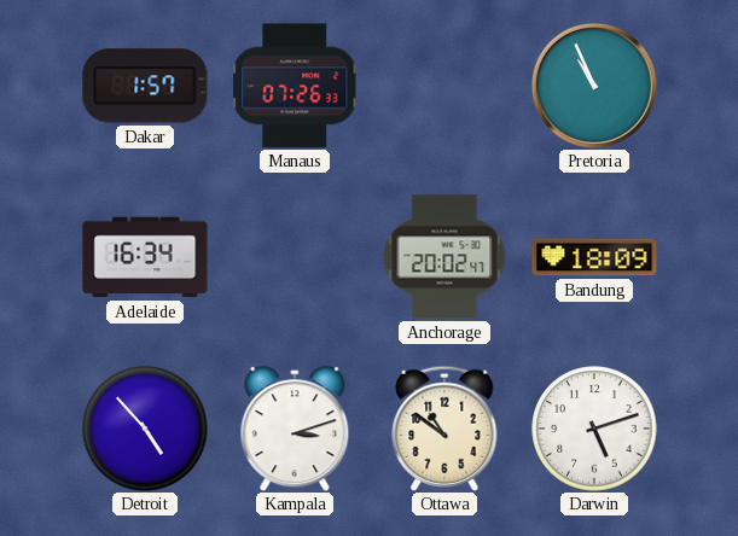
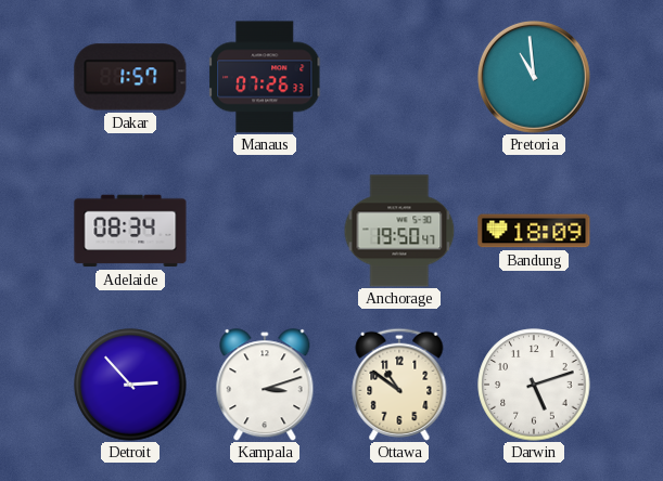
Pretoria: 10:56 -> 10:59 (534, 77)
Adelaide: 16:34 -> 08:34 (130, 231)
Anchorage: 20:02 -> 19:50 (399, 231)
Detroit: 4:53 -> 2:53 (130, 385)
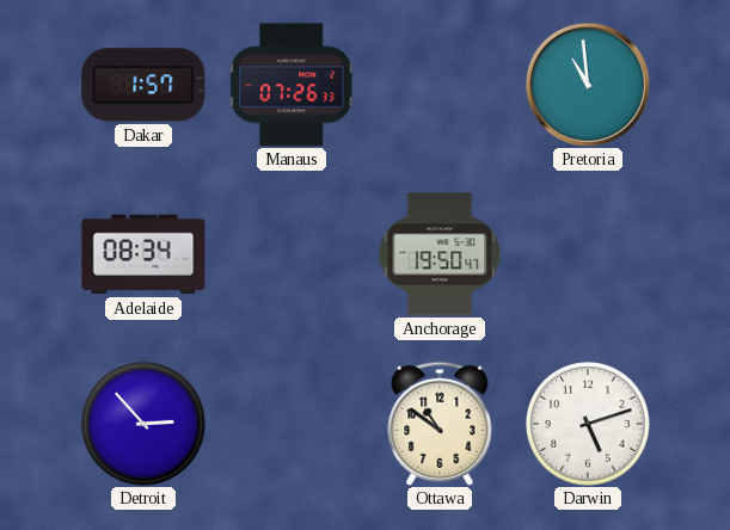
Bandung: 18:09 -> none (534, 231)
Kampala: 3:12 -> none (265, 385)
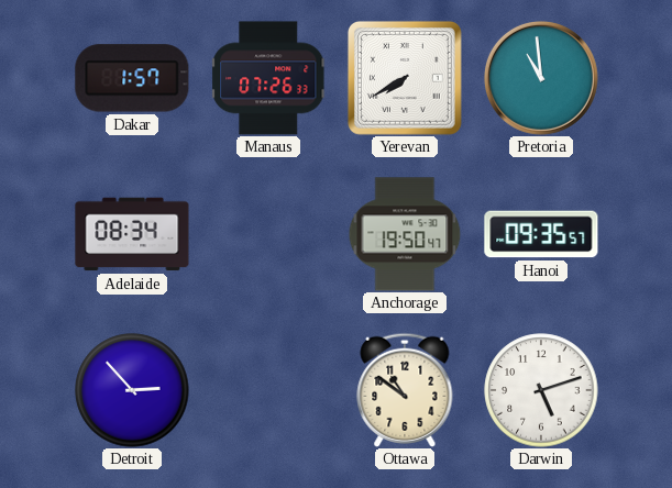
Yerevan: none -> 7:40 (405, 78)
Hanoi: none -> 09:35 (541, 234)
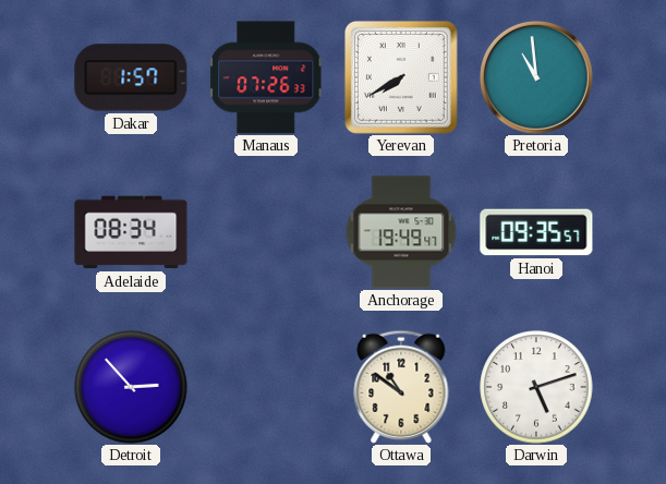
Anchorage: 19:50 -> 19:49 (401, 232)
